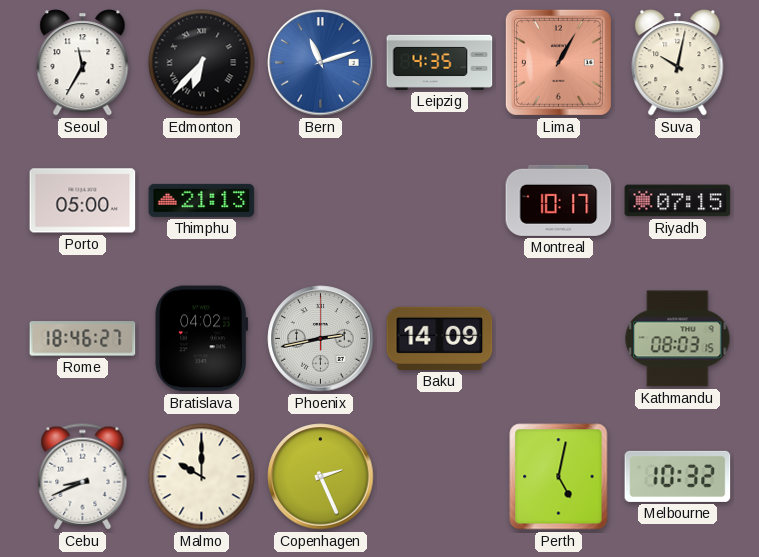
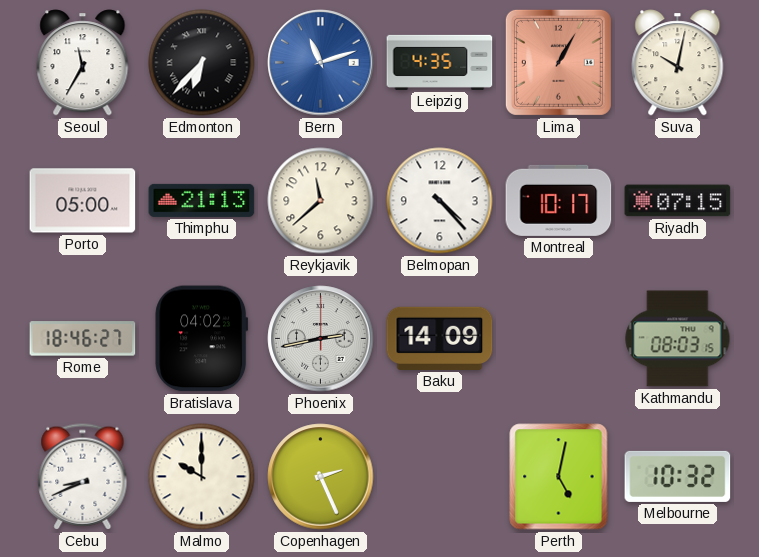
Reykjavik: none -> 11:38 (321, 201)
Belmopan: none -> 4:23 (440, 201)
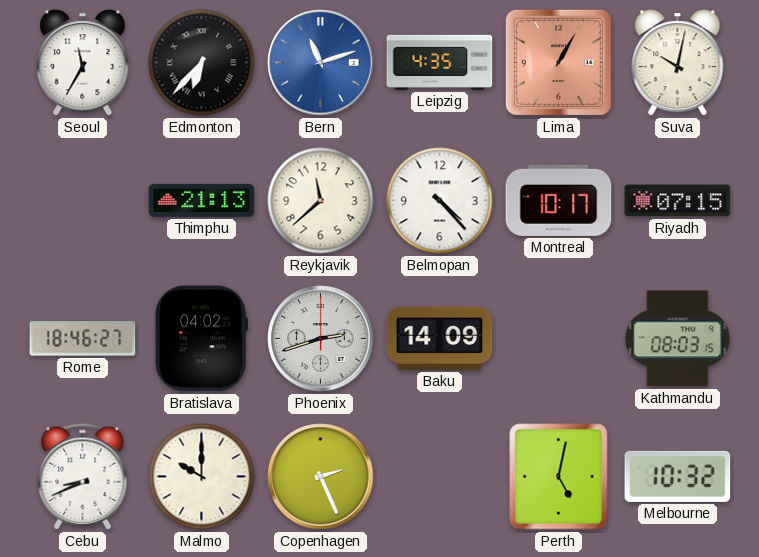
Porto: 05:00 -> none (83, 201)
Phoenix: 2:43 -> 2:42 (321, 339)
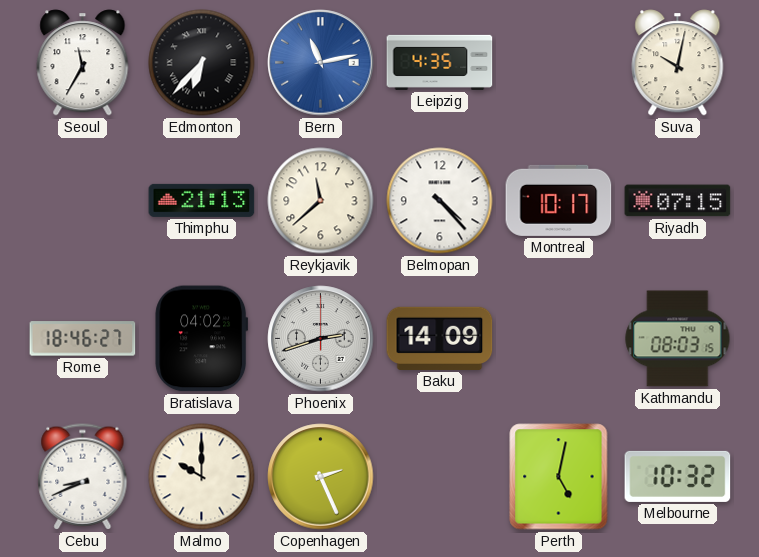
Bern: 11:12 -> 11:13 (321, 63)
Lima: 1:05 -> none (558, 62)
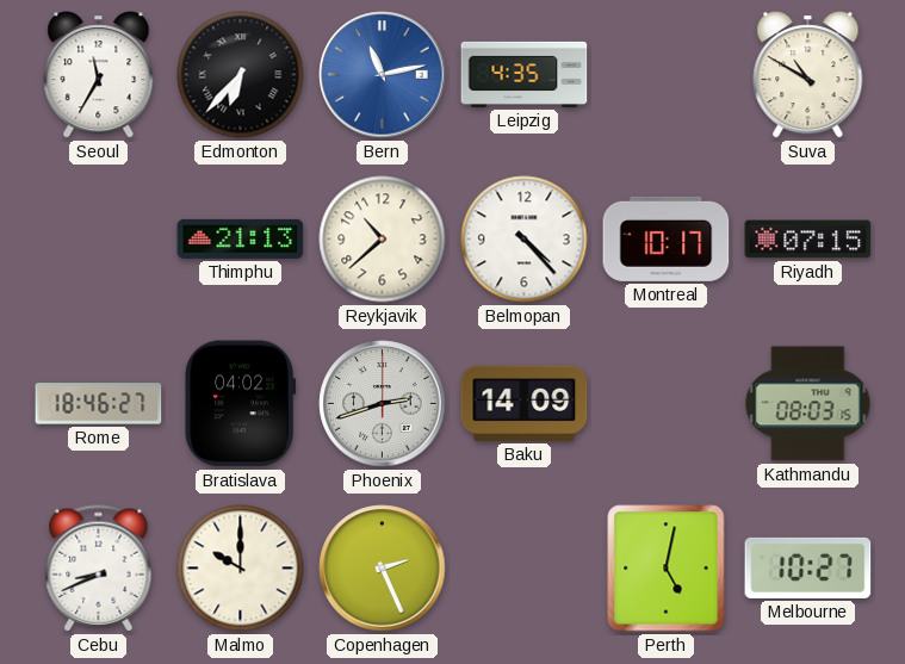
Suva: 10:02 -> 10:50 (808, 75)
Reykjavik: 11:38 -> 10:38 (383, 240)
Melbourne: 10:32 -> 10:27 (808, 567)
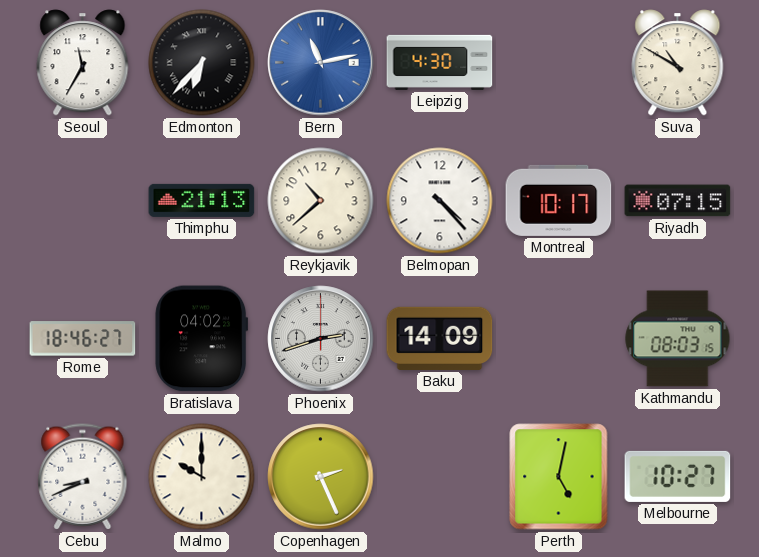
Leipzig: 4:35 -> 4:30 (440, 62)
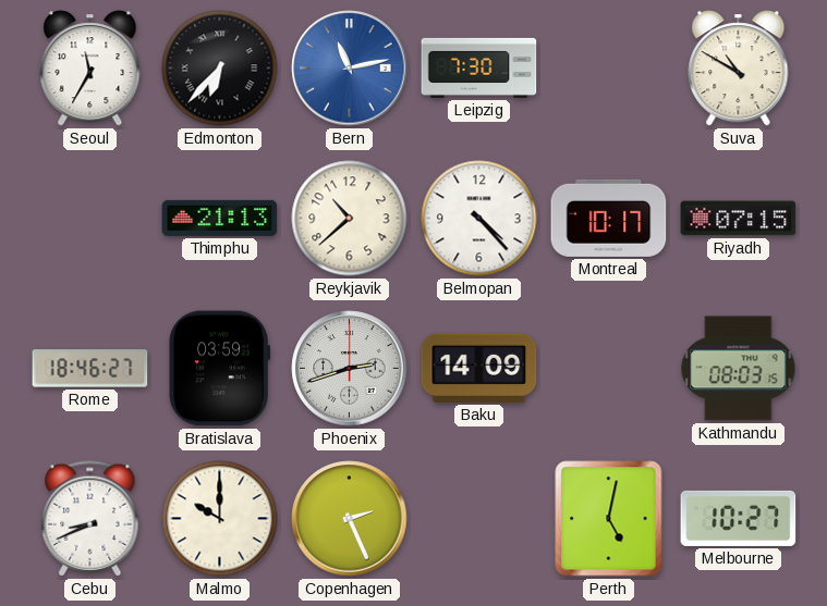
Leipzig: 4:30 -> 7:30 (479, 67)
Bratislava: 04:02 -> 03:59 (220, 369)
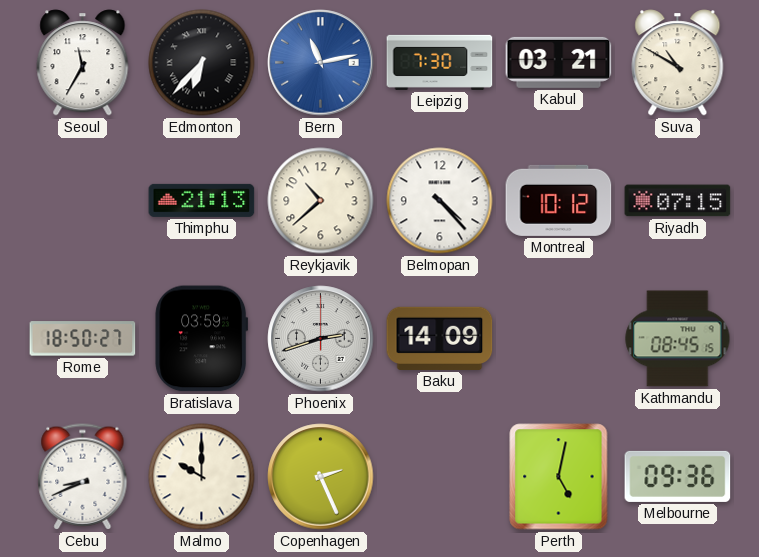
Kabul: none -> 03:21 (559, 62)
Montreal: 10:17 -> 10:12 (559, 200)
Rome: 18:46 -> 18:50 (83, 339)
Kathmandu: 08:03 -> 08:45 (678, 339)
Melbourne: 10:27 -> 09:36 (678, 476)
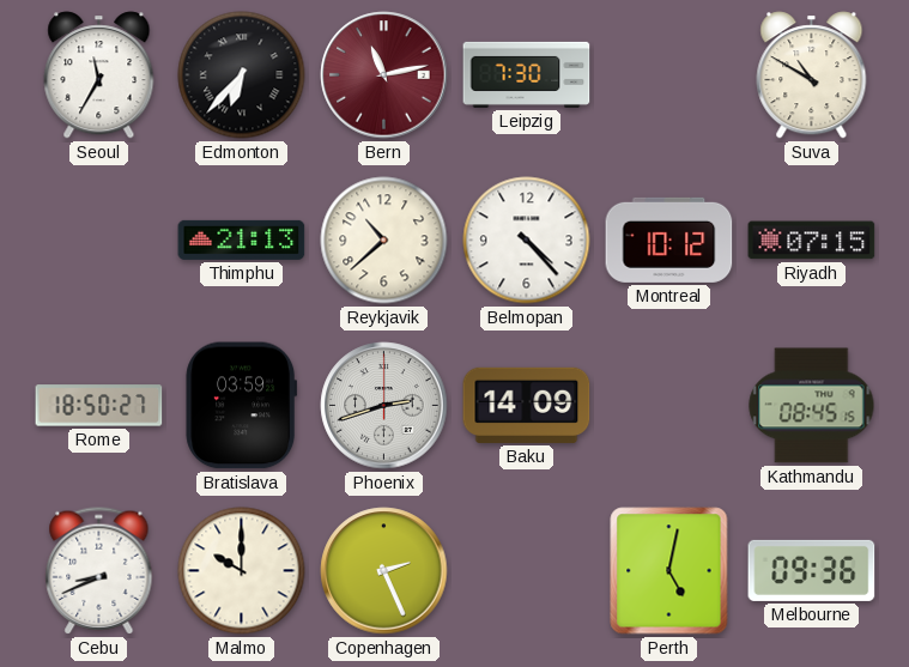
Bern dial: blue -> burgundy (384, 75)
Kabul: 03:21 -> none (559, 62)
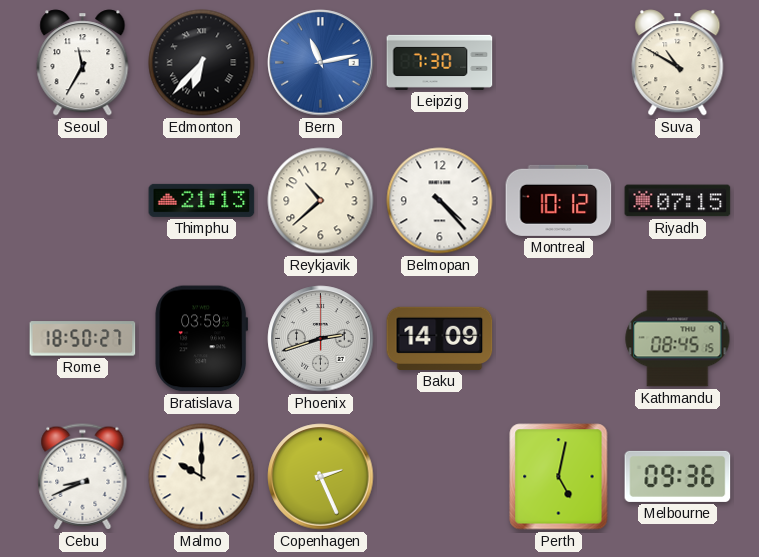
Bern dial: burgundy -> blue (321, 63)
